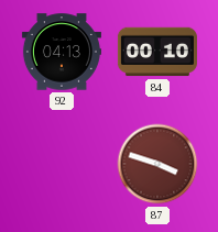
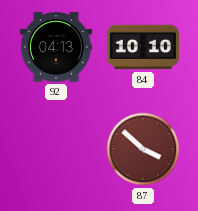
84: 00:10 -> 10:10 (143, 47)
87: 3:48 -> 3:52 (143, 149)
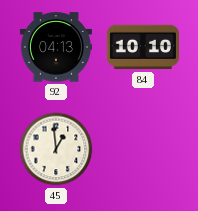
45: none -> 12:59 (56, 149)
87: 3:52 -> none (143, 149)
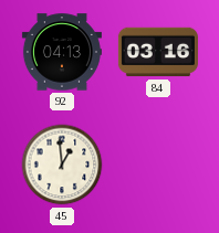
84: 10:10 -> 03:16 (158, 52)
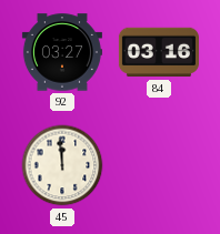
92: 04:13 -> 03:27 (62, 52)
45: 12:59 -> 11:59 (62, 165)
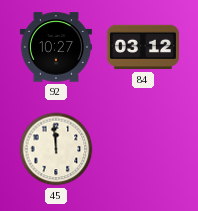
92: 03:27 -> 10:27 (56, 47)
84: 03:16 -> 03:12 (143, 47)
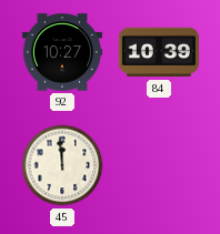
84: 03:12 -> 10:39 (159, 52)
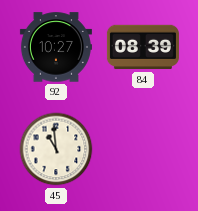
84: 10:39 -> 08:39 (143, 47)
45: 11:59 -> 10:59 (56, 149)
